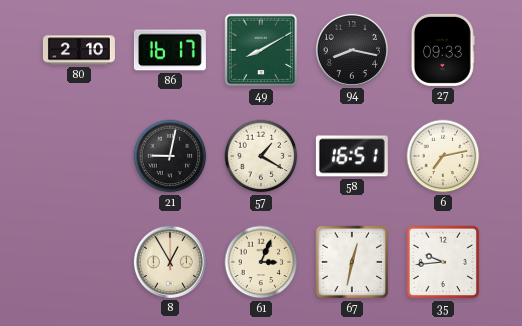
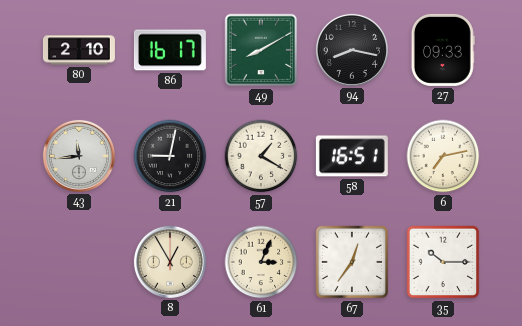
43: none -> 11:44 (79, 156)
67: 12:32 -> 12:36 (352, 262)
35: 9:44 -> 10:15 (443, 262)
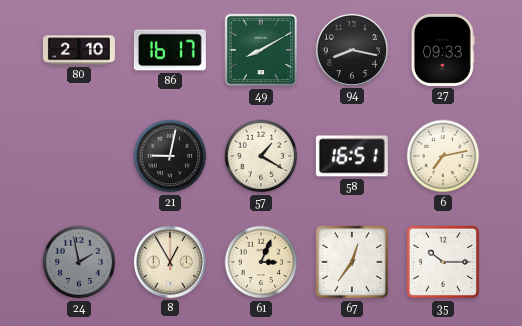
43: 11:44 -> none (79, 156)
24: none -> 1:58 (79, 262)
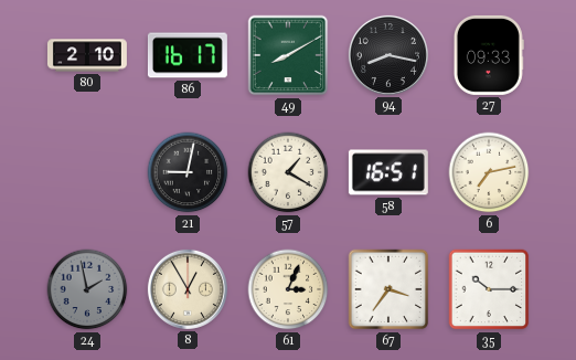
67: 12:36 -> 3:36 (388, 289)
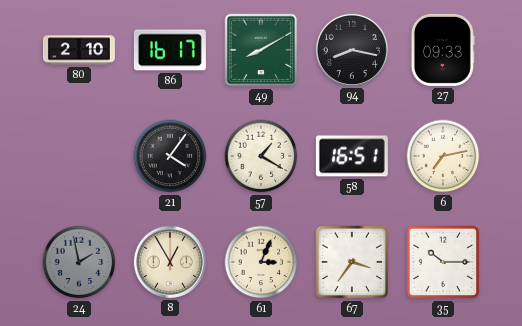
21: 9:02 -> 4:06 (170, 156)
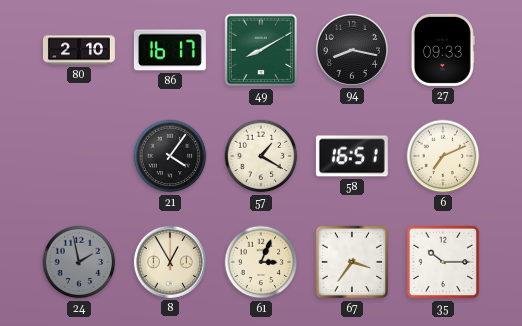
6: 7:13 -> 7:11 (443, 156)
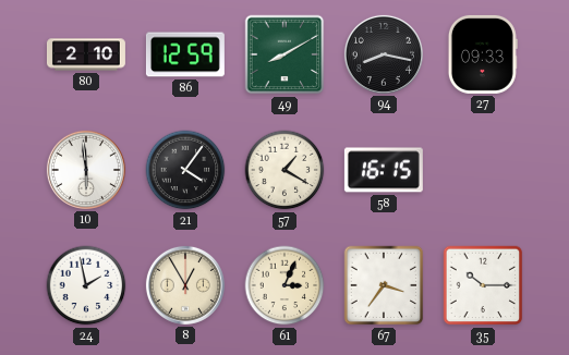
86: 16:17 -> 12:59 (185, 54)
10: none -> 5:59 (86, 170)
58: 16:51 -> 16:15 (384, 170)
6: 7:11 -> none (443, 156)
24 dial: grey -> white (86, 285)
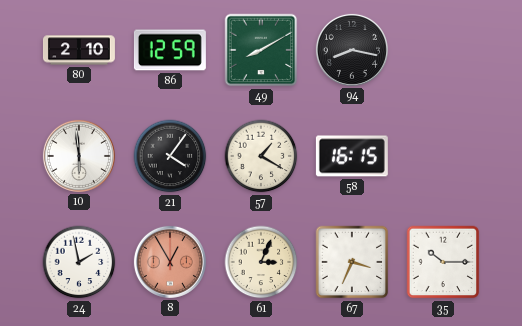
27: 09:33 -> none (483, 54)
8 dial: cream -> salmon (170, 262)
67: 3:36 -> 3:34 (352, 262)
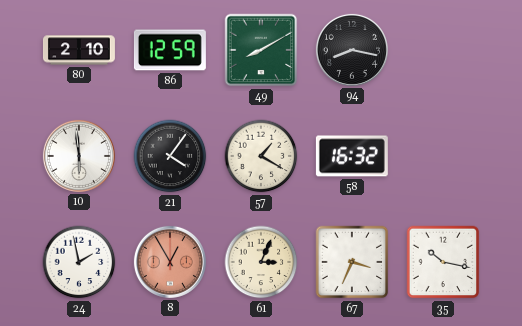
58: 16:15 -> 16:32 (352, 156)
35: 10:15 -> 10:17 (443, 262)
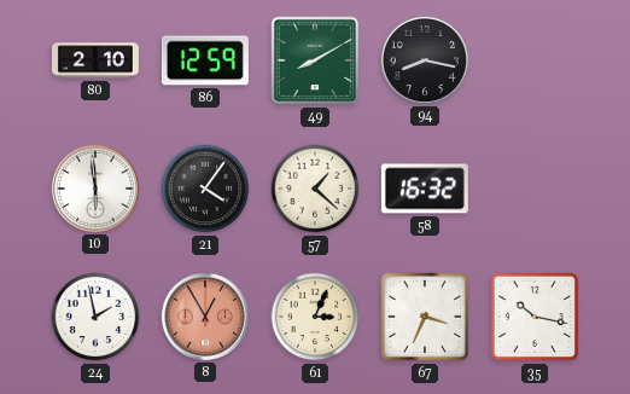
57: 1:20 -> 1:22 (315, 189)
